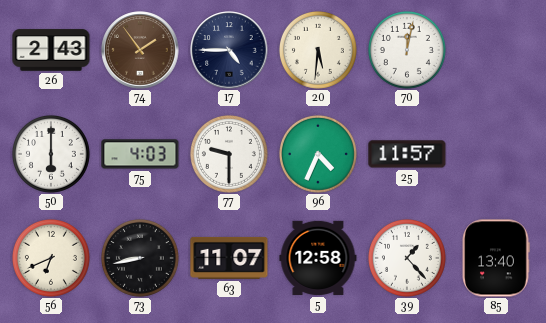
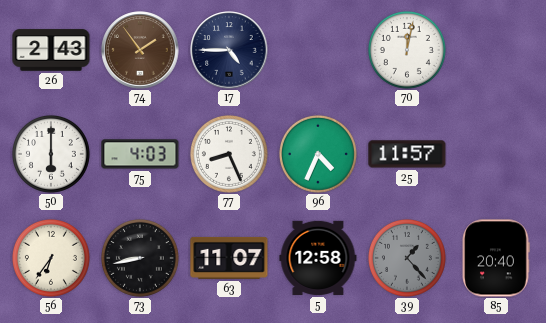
20: 5:31 -> none (318, 50)
77: 9:30 -> 8:26 (229, 154)
56: 6:41 -> 6:36 (51, 258)
39 dial: white -> grey (407, 258)
85: 13:40 -> 20:40 (496, 258)
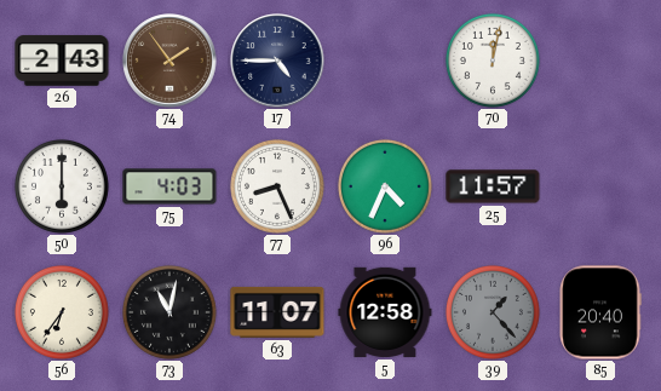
73: 8:43 -> 11:02 (169, 312)
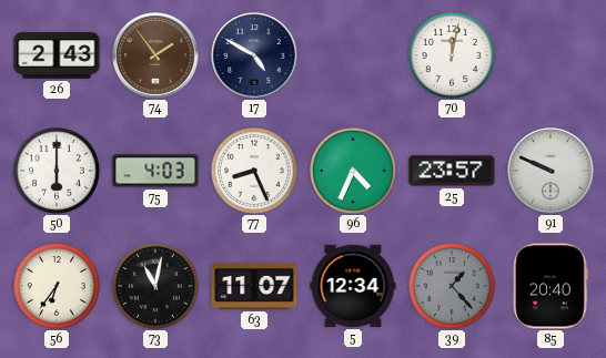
17: 4:45 -> 4:50 (254, 55)
25: 11:57 -> 23:57 (452, 171)
91: none -> 9:49 (551, 171)
5: 12:58 -> 12:34 (353, 286)
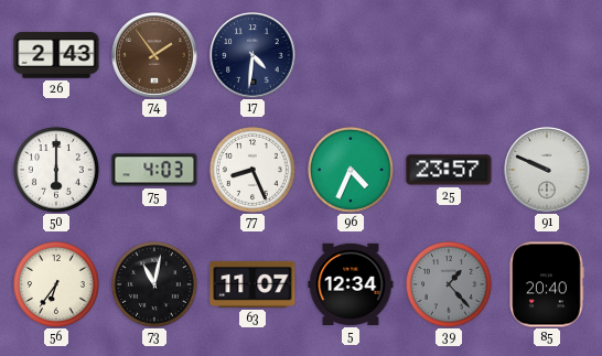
17: 4:50 -> 4:31 (252, 55)
70: 12:02 -> none (452, 55)
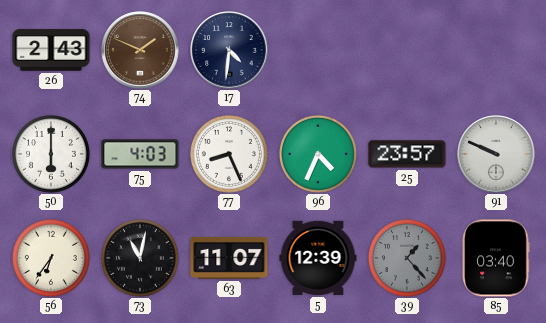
74: 1:54 -> 1:49 (140, 50)
5: 12:34 -> 12:39 (318, 258)
85: 20:40 -> 03:40 (496, 258)
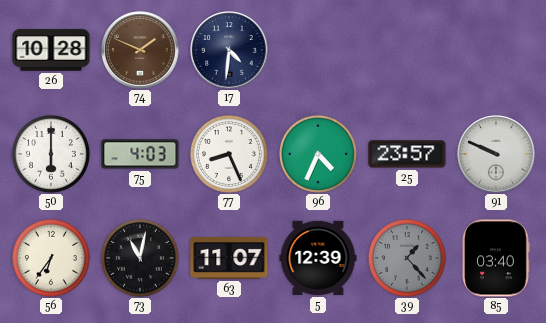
26: 2:43 -> 10:28 (51, 50)
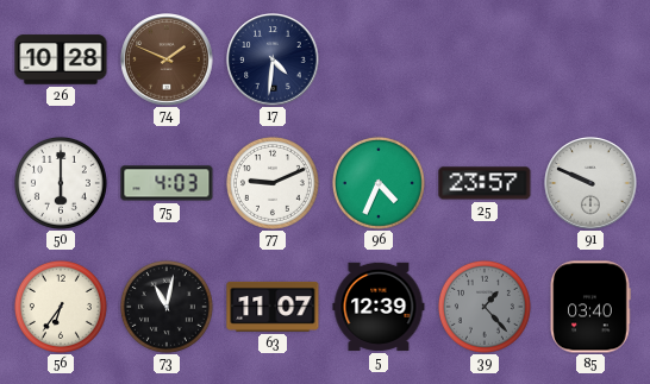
77: 8:26 -> 9:11 (273, 183)
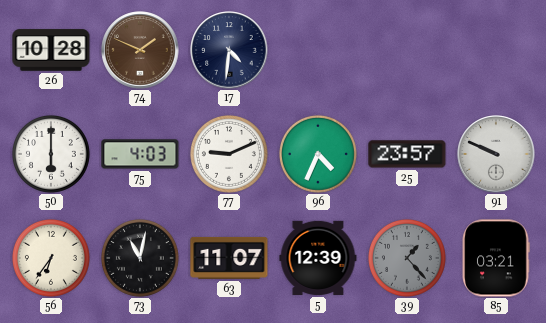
85: 03:40 -> 03:21 (496, 258)
